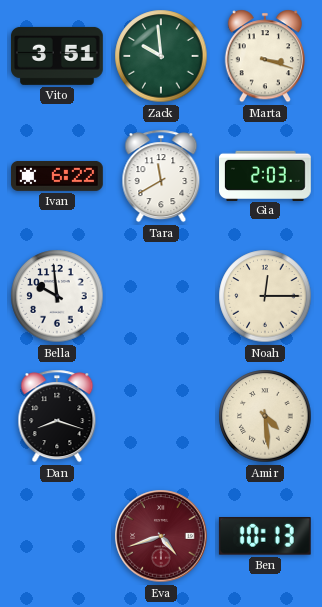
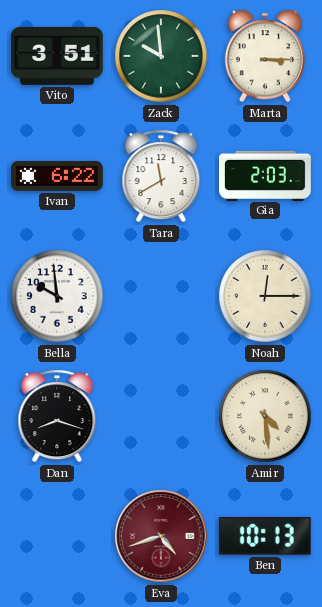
Marta: 3:18 -> 3:15 (265, 56)
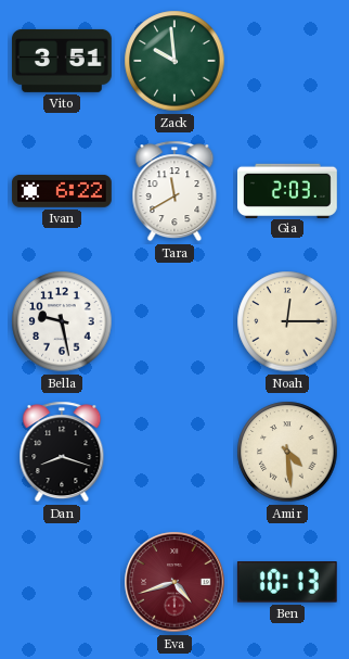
Marta: 3:15 -> none (265, 56)
Bella: 9:59 -> 9:28 (62, 321)
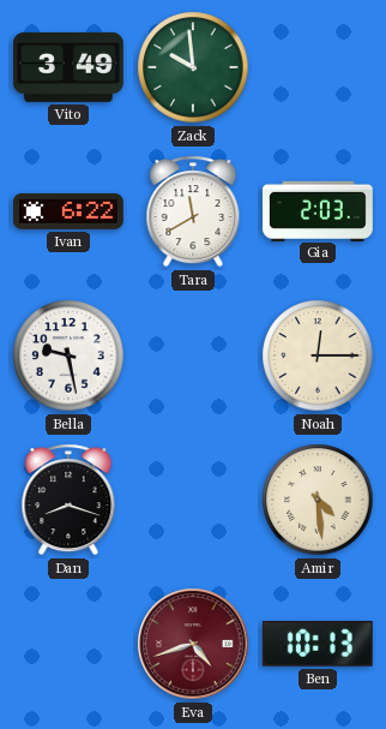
Vito: 3:51 -> 3:49 (70, 67)
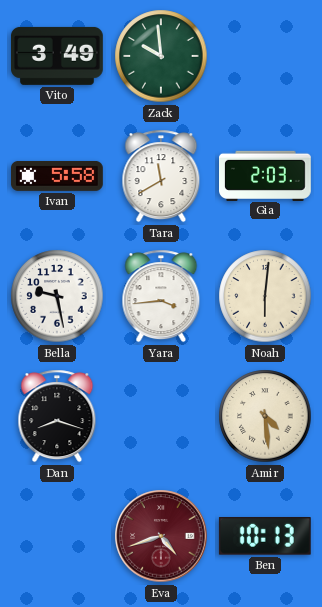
Ivan: 6:22 -> 5:58 (58, 176)
Yara: none -> 3:44 (161, 296)
Noah: 12:15 -> 6:01 (265, 296)
